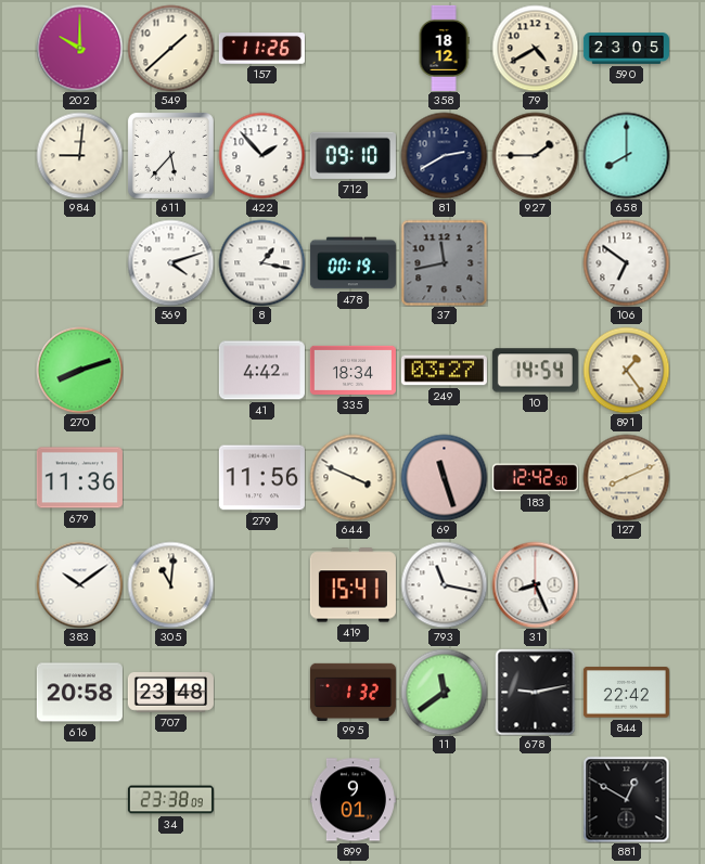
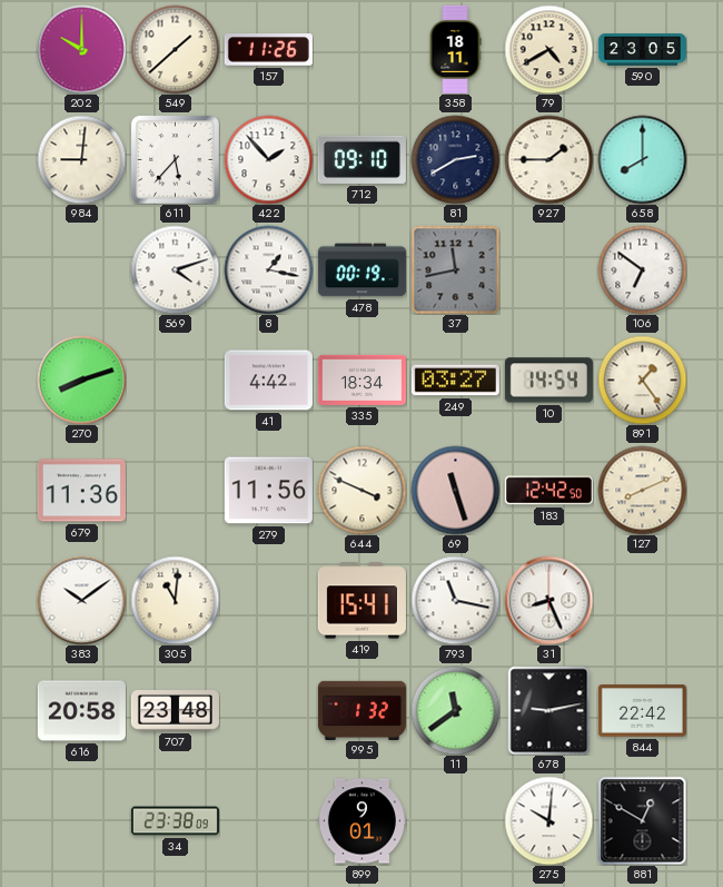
358: 18:12 -> 18:11 (455, 49)
275: none -> 10:01 (548, 820)
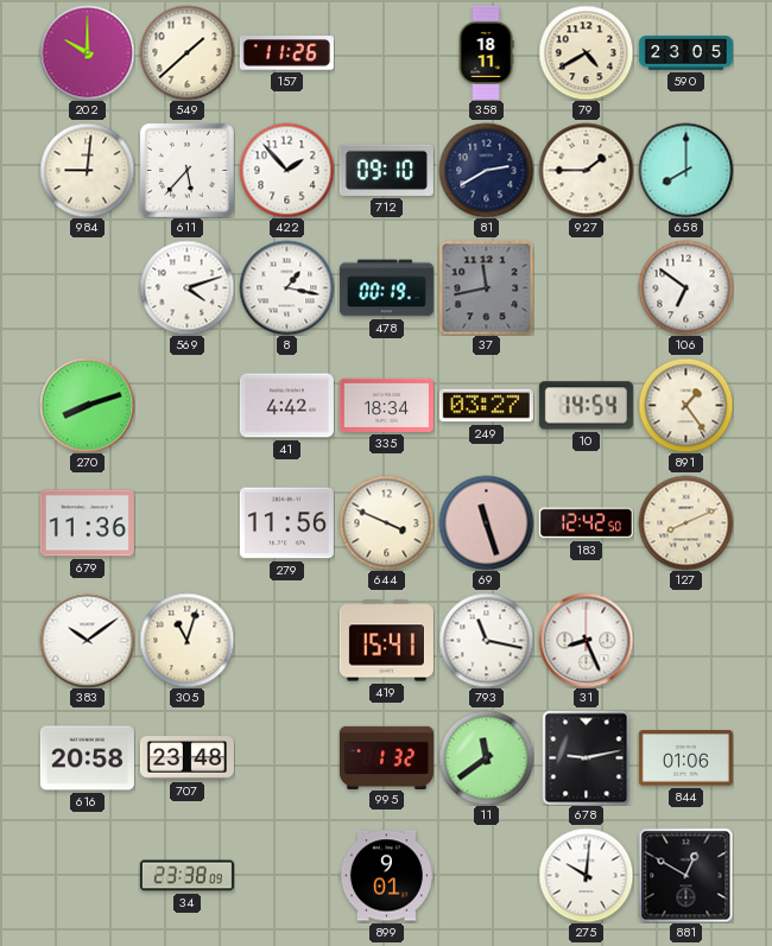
305: 11:01 -> 11:03 (186, 640)
844: 22:42 -> 01:06 (685, 758)
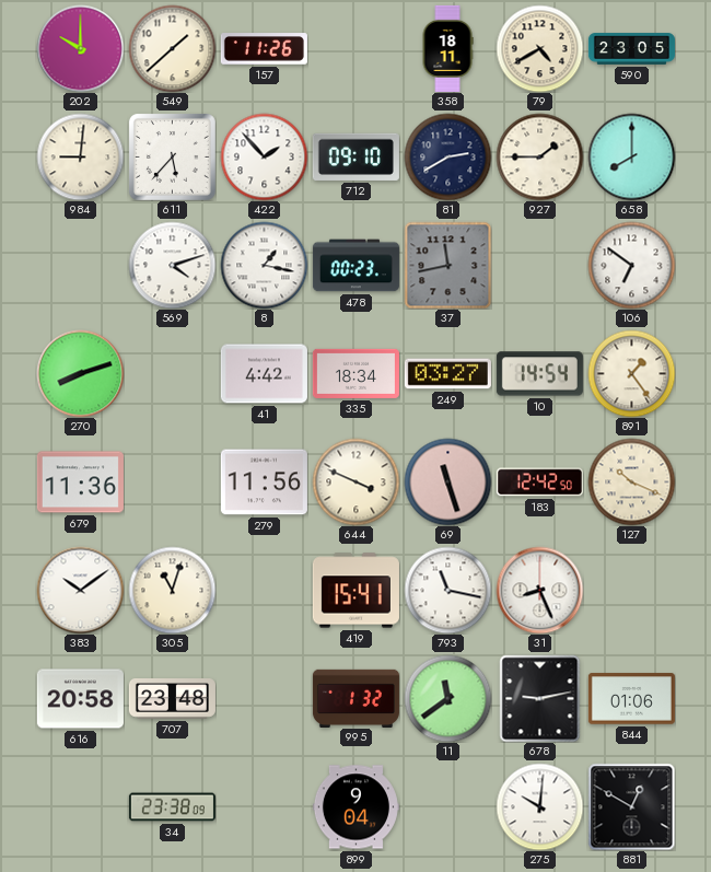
478: 00:19 -> 00:23 (355, 266)
127: 8:11 -> 10:19 (631, 481)
899: 9:01 -> 9:04 (355, 807)
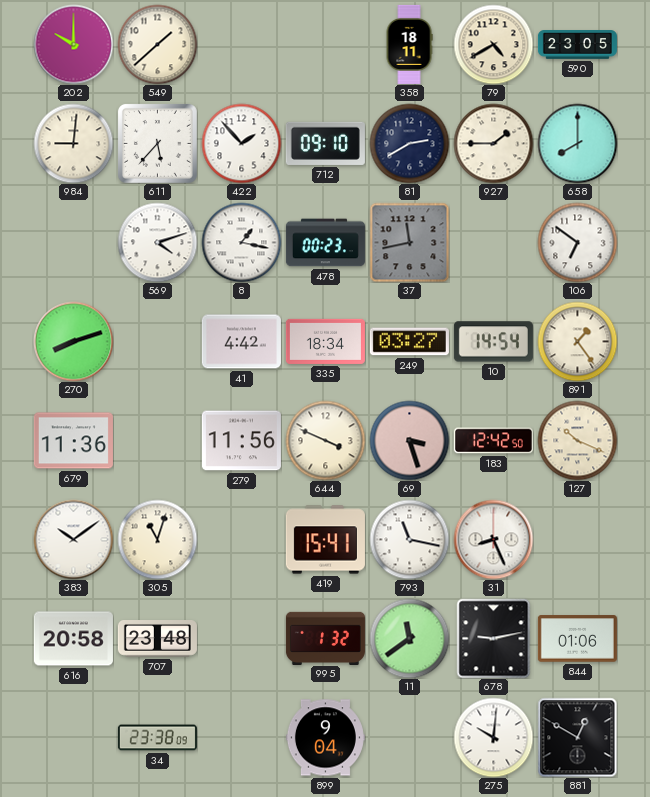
157: 11:26 -> none (264, 49)
69: 11:27 -> 3:27 (409, 440)
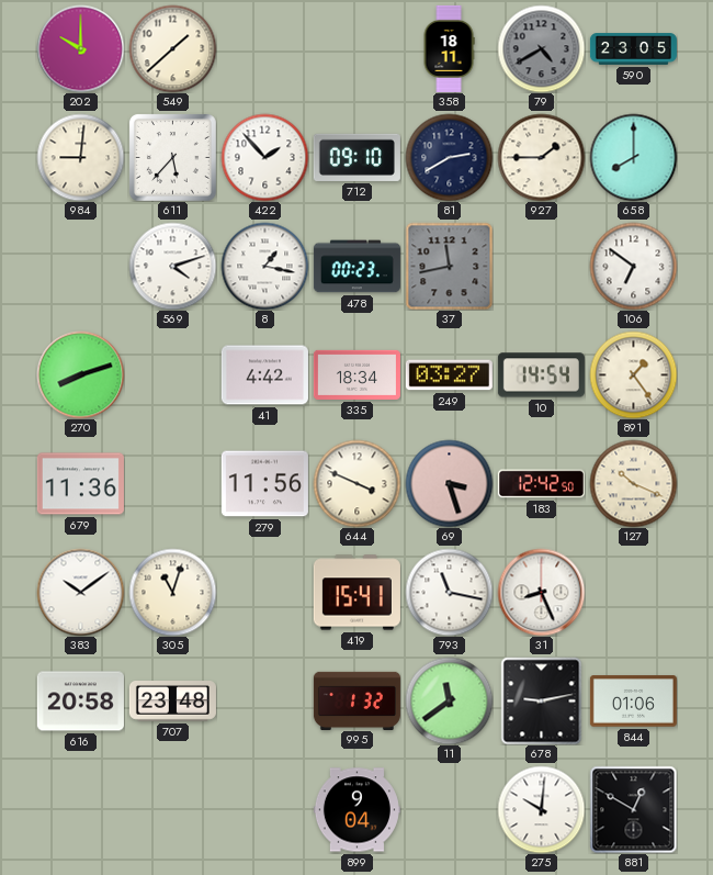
79 dial: cream -> grey (541, 48)
34: 23:38 -> none (157, 738)
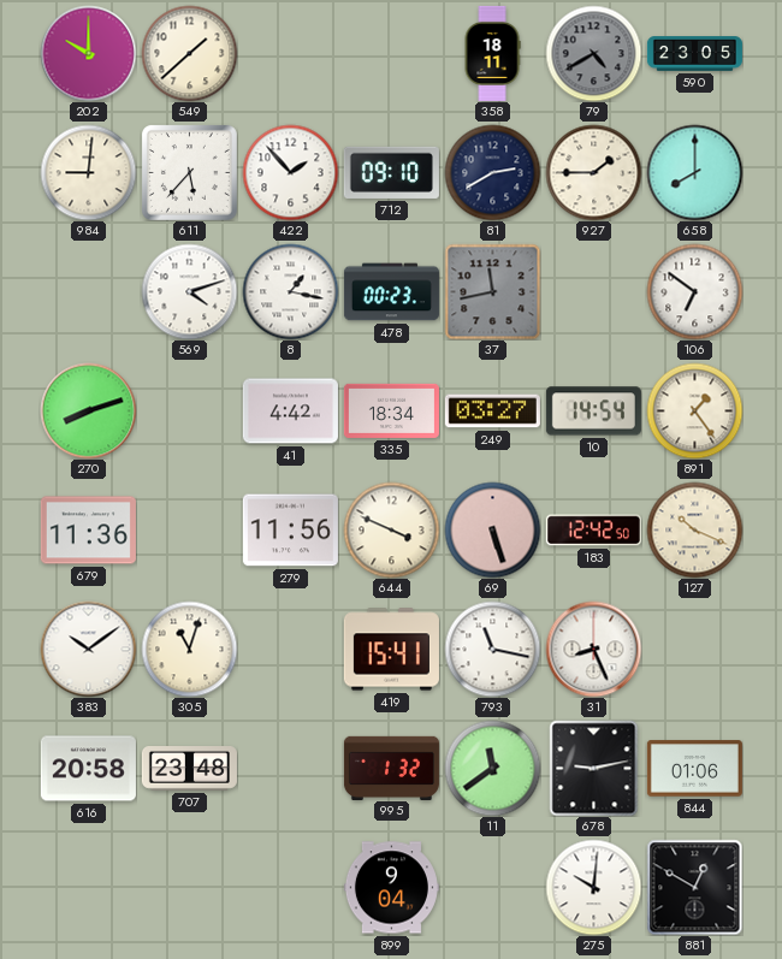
69: 3:27 -> 5:27 (492, 529)
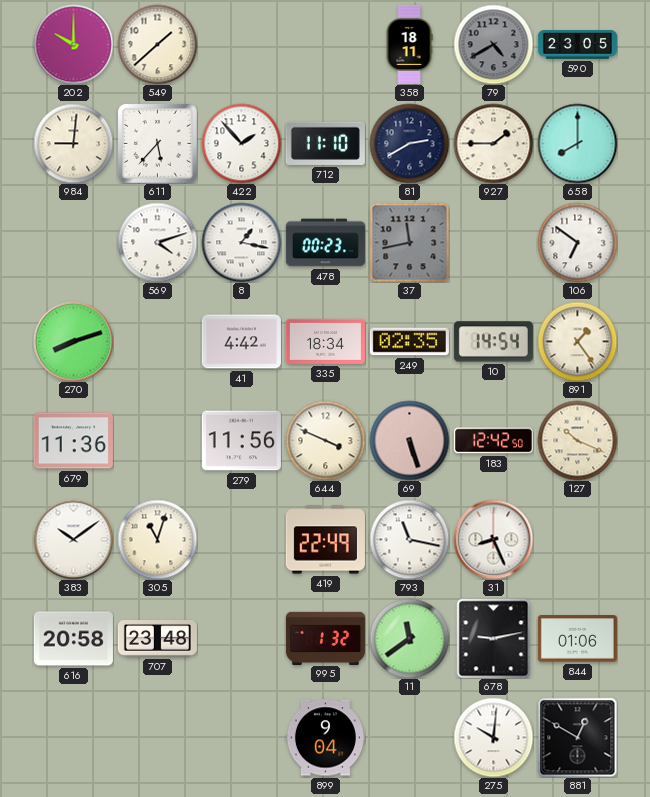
712: 09:10 -> 11:10 (325, 143)
249: 03:27 -> 02:35 (409, 342)
419: 15:41 -> 22:49 (325, 540)
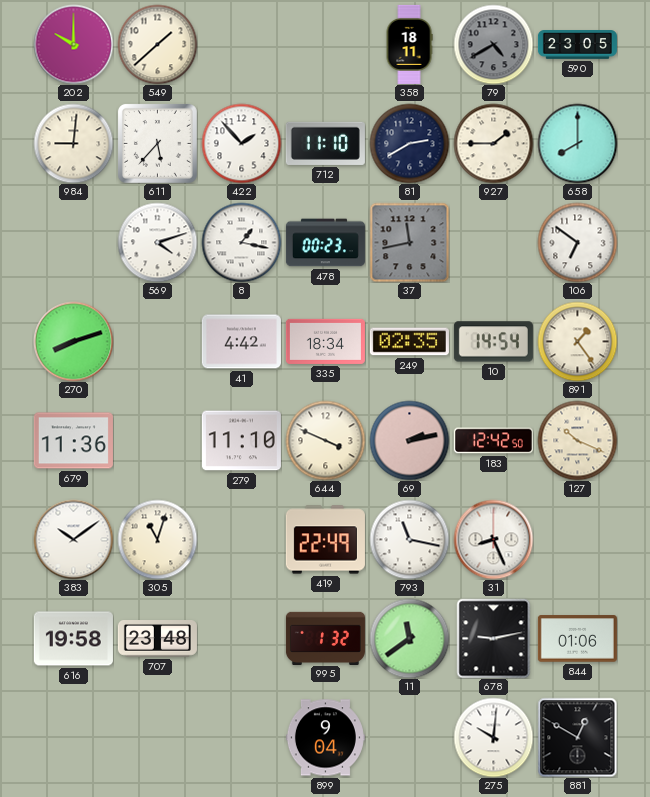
279: 11:56 -> 11:10 (241, 441)
69: 5:27 -> 2:13 (409, 440)
616: 20:58 -> 19:58 (73, 639)
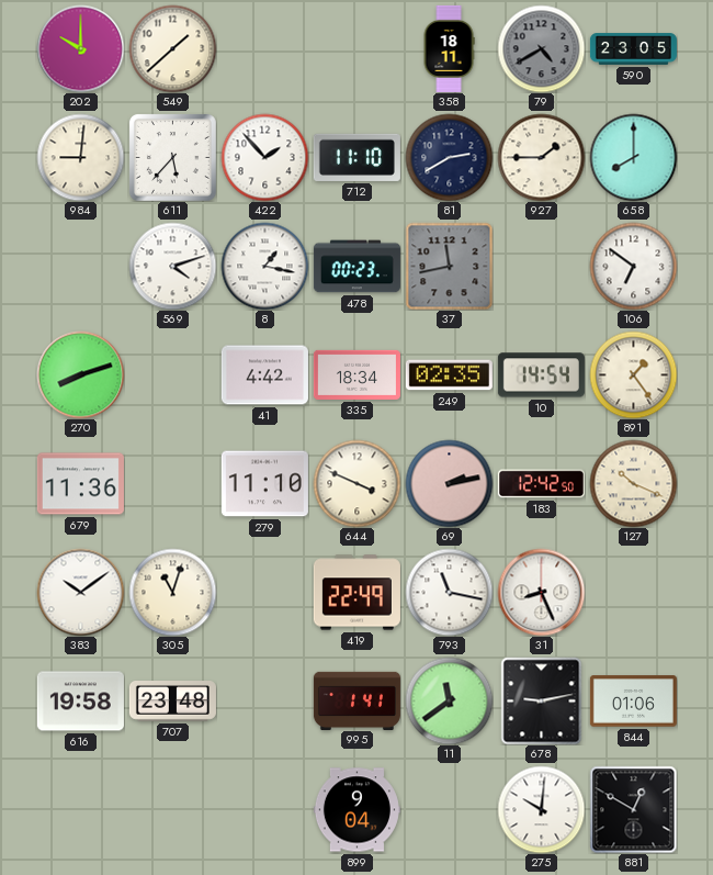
995: 1:32 -> 1:41 (356, 700)
